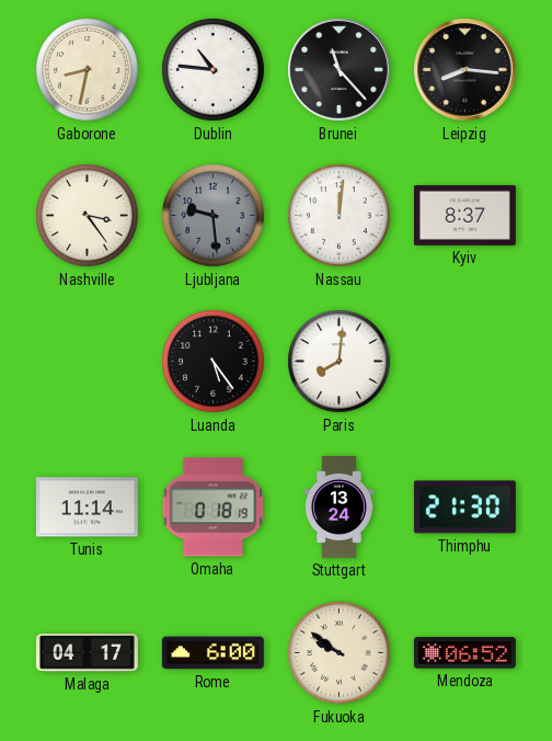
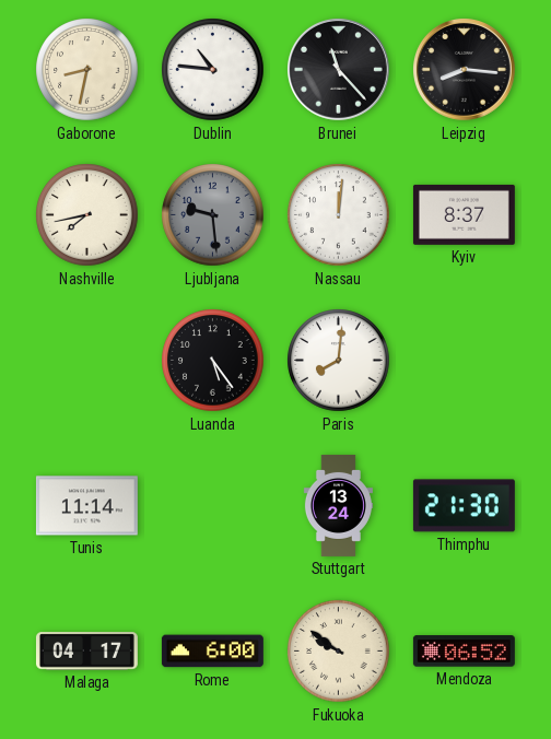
Nashville: 3:24 -> 7:43 (87, 215)
Omaha: 0:18 -> none (214, 508)
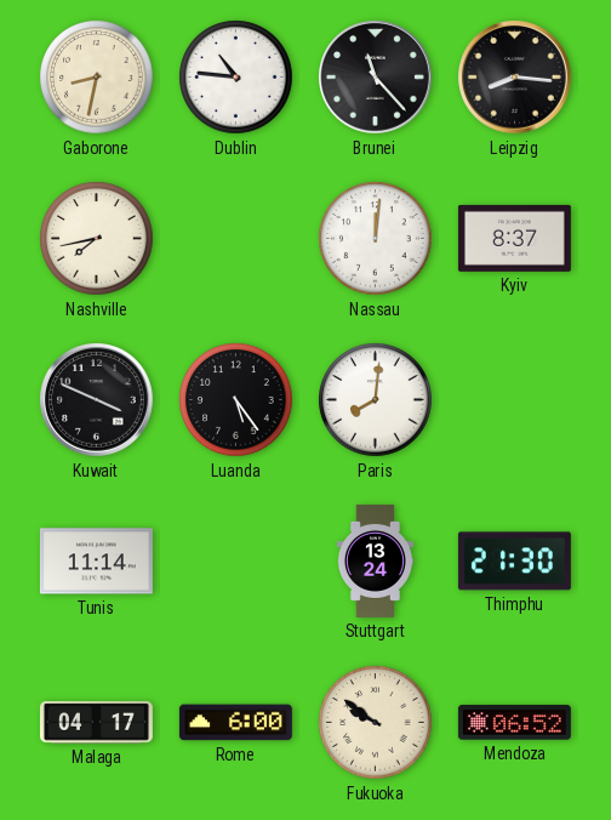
Ljubljana: 9:29 -> none (213, 215)
Kuwait: none -> 3:49 (97, 400)
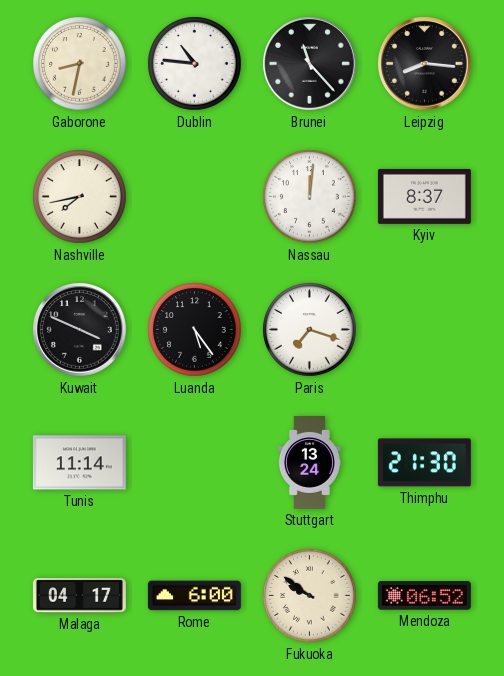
Paris: 8:01 -> 7:18 (310, 330)
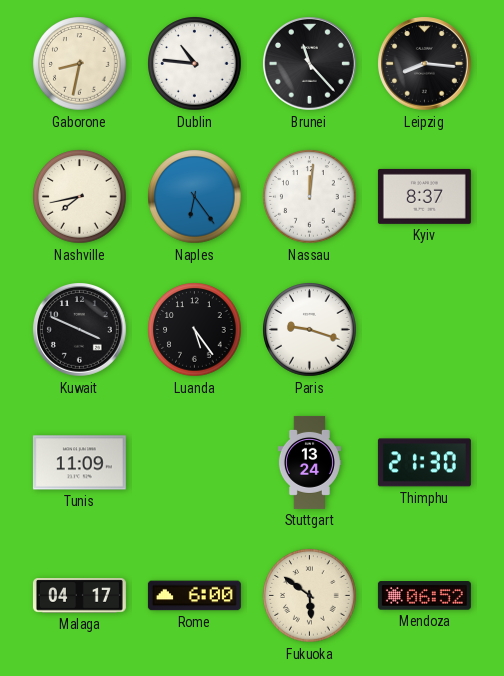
Naples: none -> 6:24 (195, 197)
Paris: 7:18 -> 9:18 (310, 330)
Tunis: 11:14 -> 11:09 (79, 463)
Fukuoka: 9:51 -> 5:51 (310, 596)
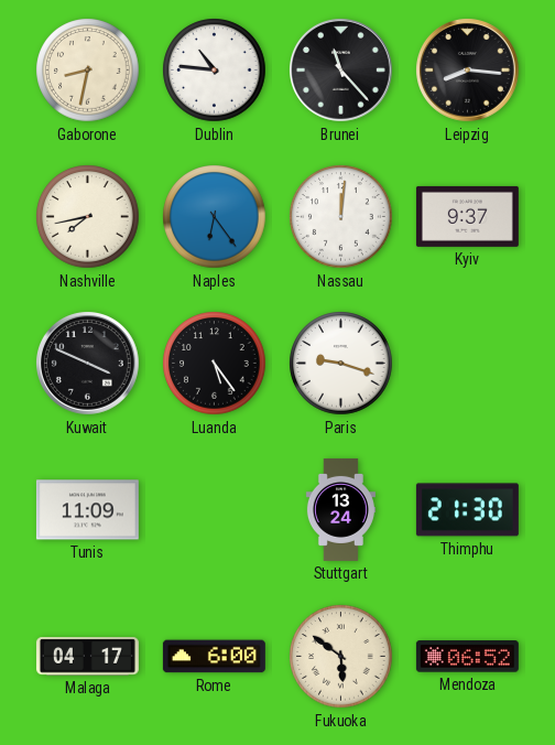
Kyiv: 8:37 -> 9:37 (467, 216)
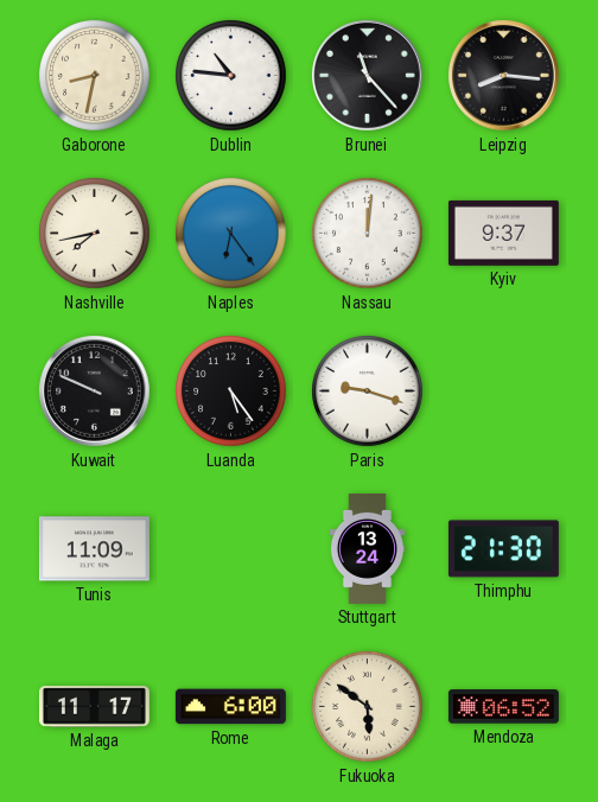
Kuwait: 3:49 -> 9:49 (95, 392)
Malaga: 04:17 -> 11:17 (94, 707)
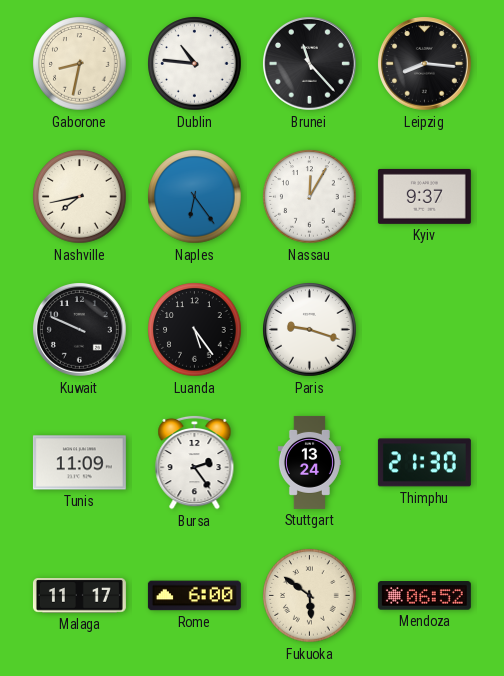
Nassau: 12:01 -> 12:05 (310, 197)
Bursa: none -> 2:24 (195, 462)
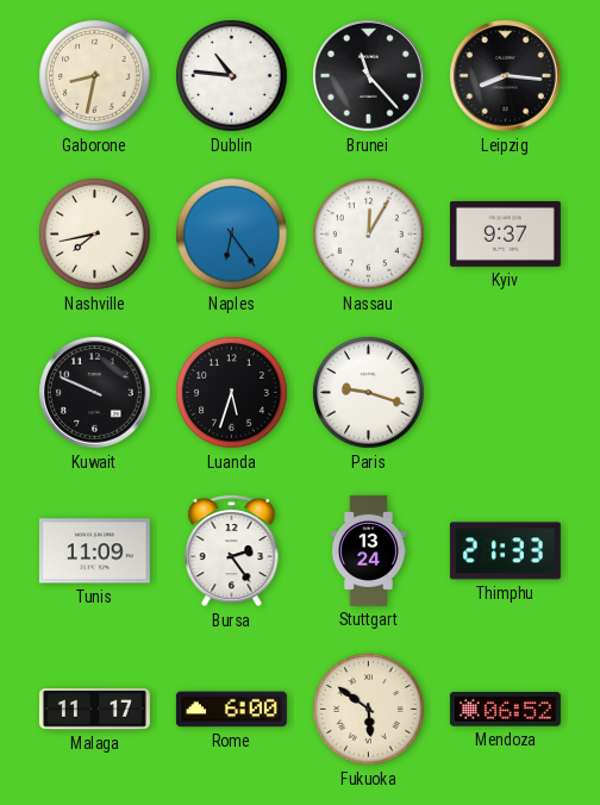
Luanda: 5:24 -> 5:33 (232, 393)
Thimphu: 21:30 -> 21:33 (505, 551)
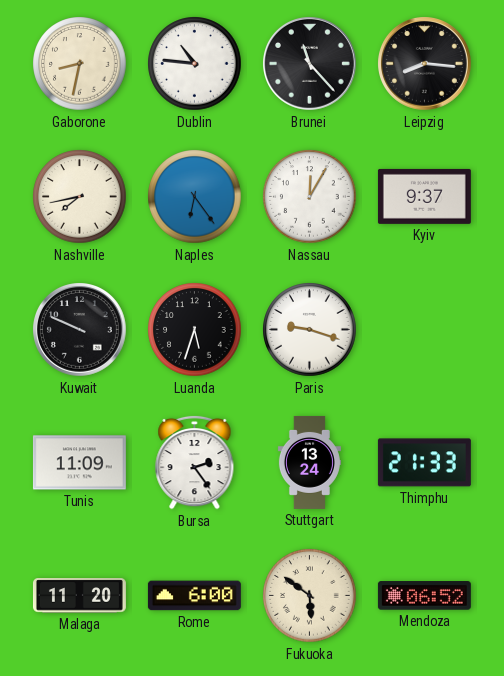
Malaga: 11:17 -> 11:20 (79, 596)
